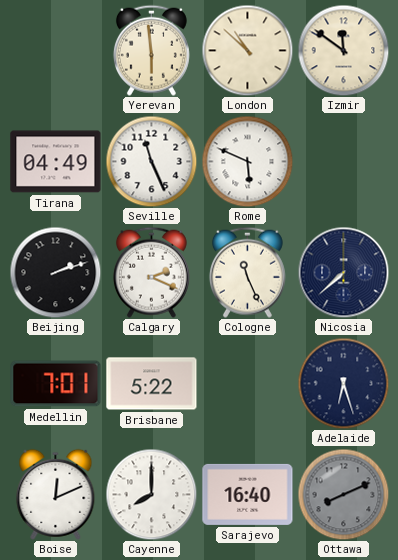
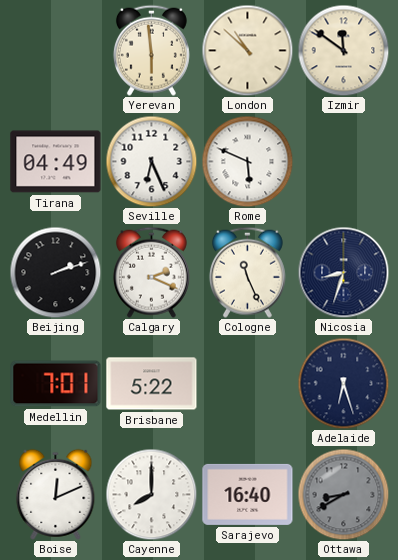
Seville: 11:26 -> 6:26 (151, 161)
Nicosia: 7:38 -> 8:33 (343, 272)
Ottawa: 8:11 -> 8:40 (343, 494)
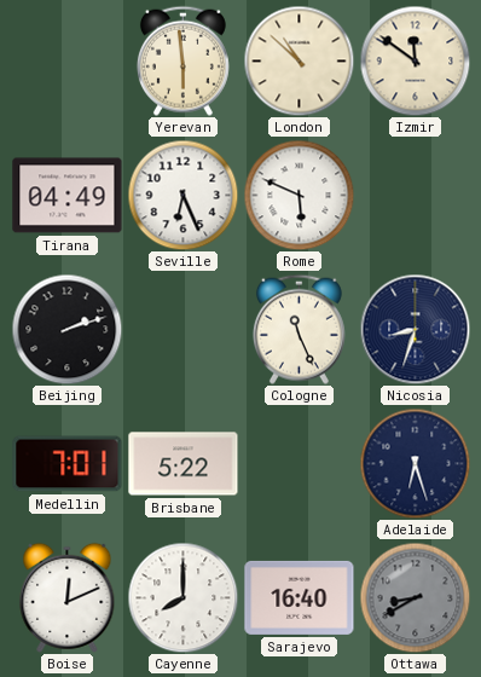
Calgary: 2:19 -> none (151, 272)
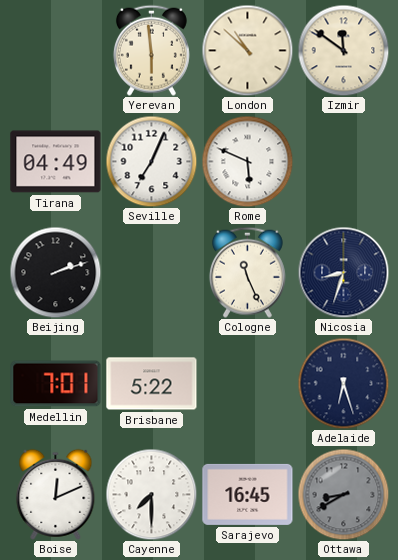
Seville: 6:26 -> 7:04 (151, 161)
Cayenne: 8:00 -> 7:30 (151, 494)
Sarajevo: 16:40 -> 16:45 (248, 494)
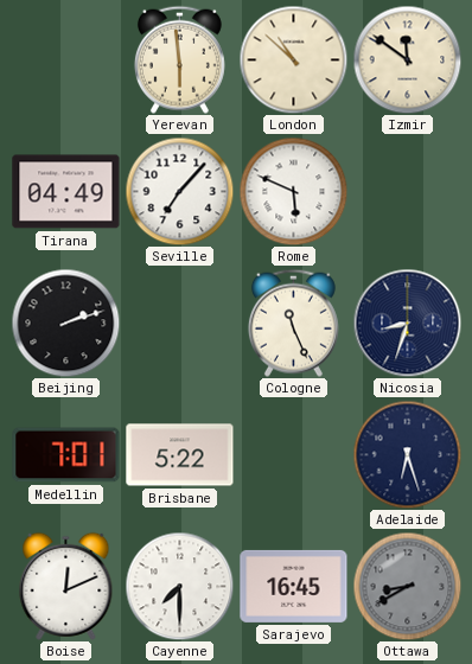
Seville: 7:04 -> 7:07 (179, 191)
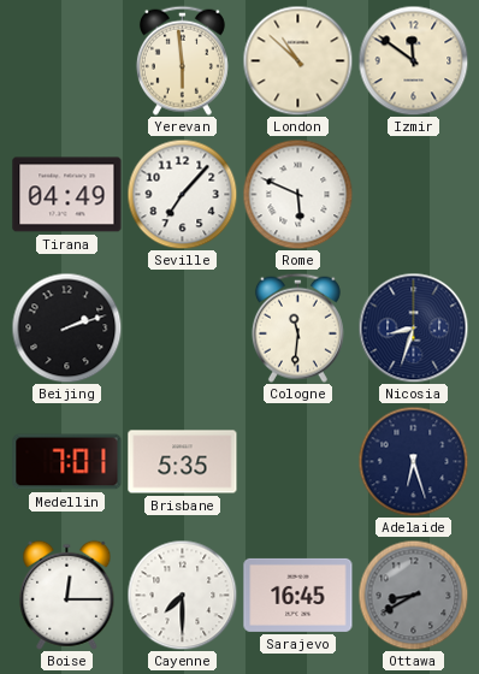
Cologne: 11:26 -> 11:31 (297, 327)
Brisbane: 5:22 -> 5:35 (183, 462)
Boise: 12:11 -> 12:15 (67, 595)
